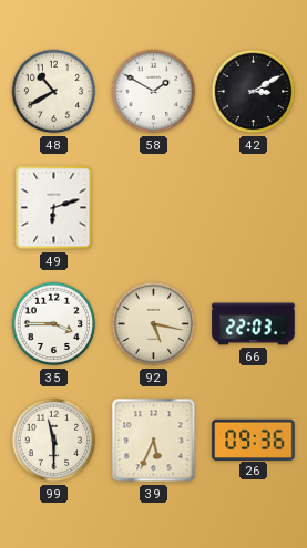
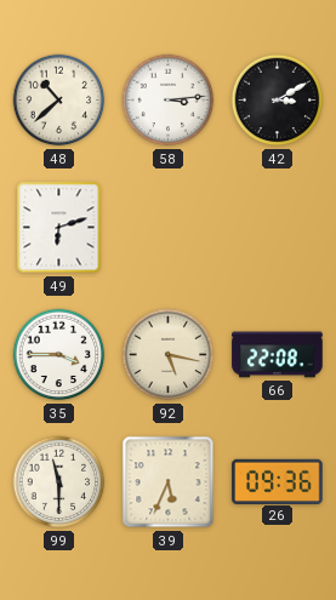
48: 10:40 -> 10:38 (59, 101)
58: 1:50 -> 3:14 (169, 101)
66: 22:03 -> 22:08 (278, 355)
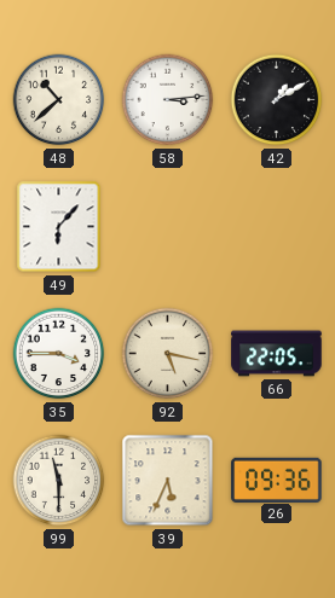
42: 3:10 -> 1:10 (277, 100)
49: 6:12 -> 6:07 (59, 227)
66: 22:08 -> 22:05 (277, 354)
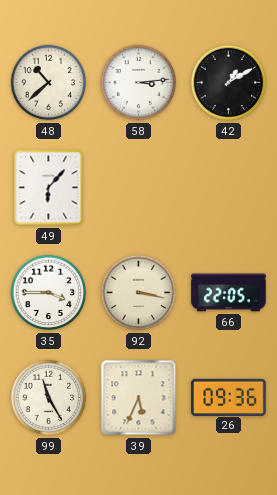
92: 5:17 -> 3:17 (139, 293)
99: 11:30 -> 11:25 (49, 398)
